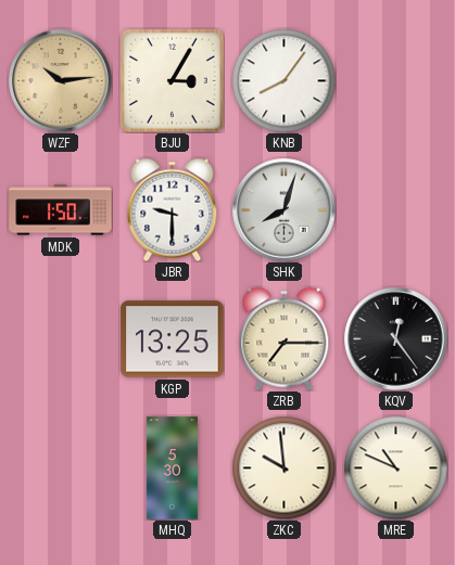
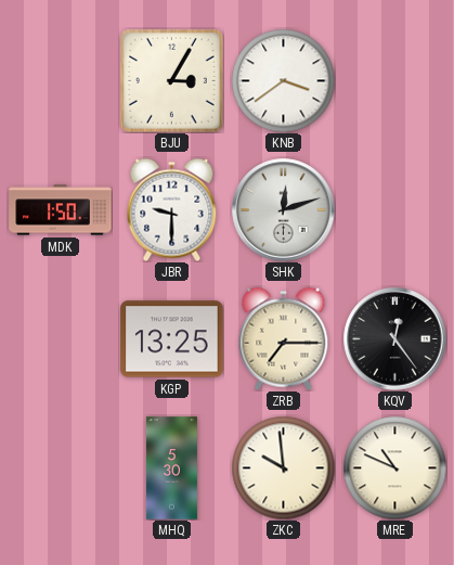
WZF: 10:14 -> none (61, 81)
KNB: 8:06 -> 3:39 (283, 80)
SHK: 8:03 -> 12:12 (284, 210)
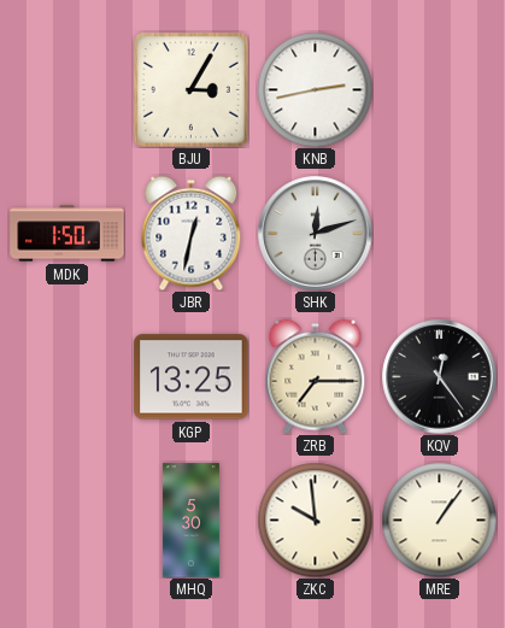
KNB: 3:39 -> 2:43 (315, 89)
JBR: 9:30 -> 12:32 (192, 233)
MRE: 10:49 -> 1:06 (439, 520)
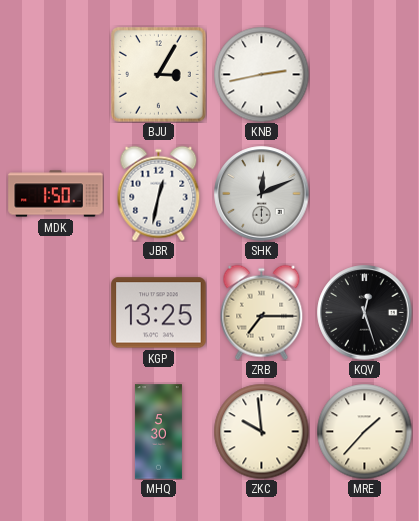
SHK: 12:12 -> 12:11 (262, 194)
KQV: 12:24 -> 12:27 (365, 313)
MRE: 1:06 -> 1:37 (364, 431)
